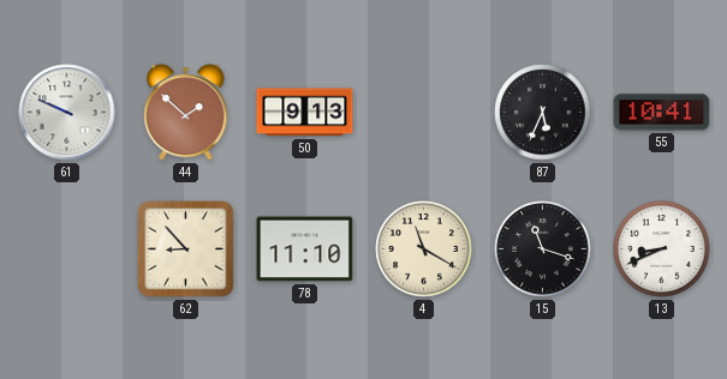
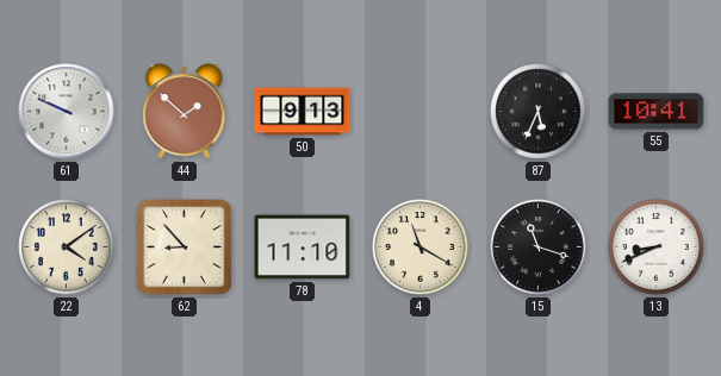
22: none -> 4:09 (67, 247)
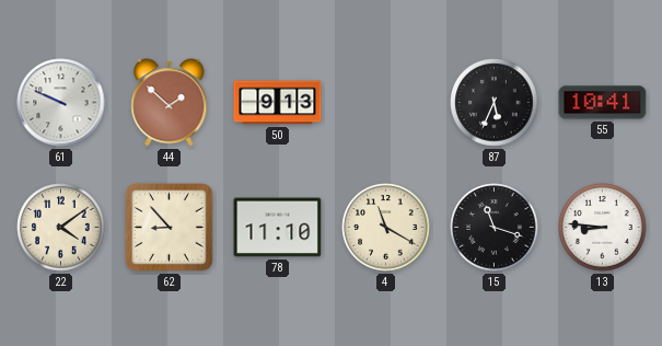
13: 8:41 -> 8:46 (603, 228)
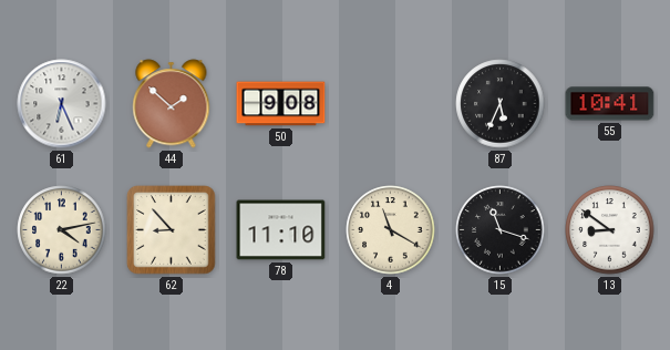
61: 9:49 -> 6:26 (62, 104)
50: 9:13 -> 9:08 (281, 104)
22: 4:09 -> 4:13 (62, 230)
13: 8:46 -> 8:51 (610, 230)
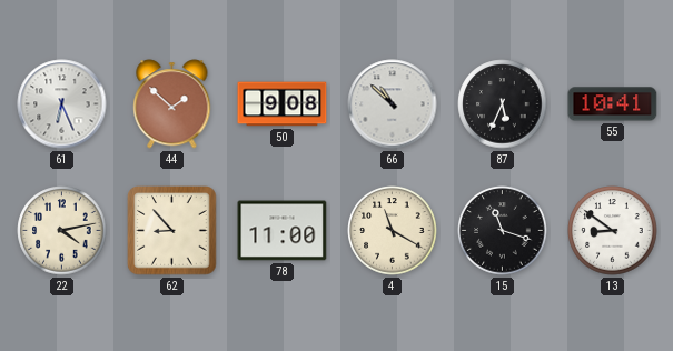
66: none -> 10:52 (393, 104)
78: 11:10 -> 11:00 (283, 231)
